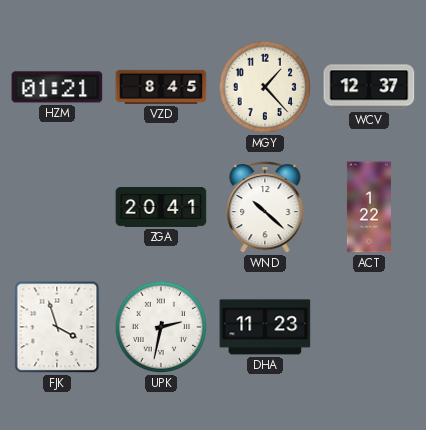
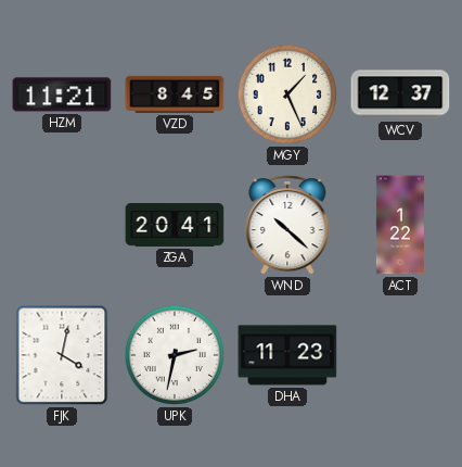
HZM: 01:21 -> 11:21 (62, 94)
MGY: 1:23 -> 1:26 (287, 94)
FJK: 3:57 -> 4:02 (62, 355)
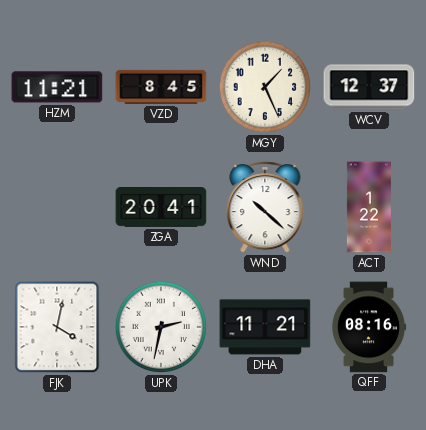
DHA: 11:23 -> 11:21 (265, 327)
QFF: none -> 08:16 (369, 327)
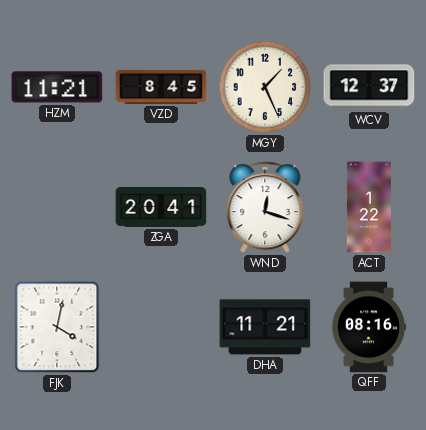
WND: 10:22 -> 12:18 (265, 208)
UPK: 2:32 -> none (161, 327)
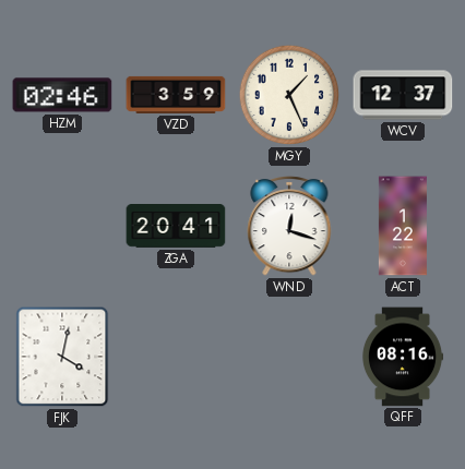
HZM: 11:21 -> 02:46 (62, 95)
VZD: 8:45 -> 3:59 (176, 95)
DHA: 11:21 -> none (265, 327)
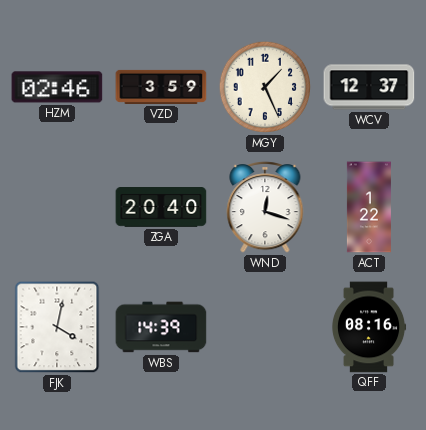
ZGA: 20:41 -> 20:40 (161, 208)
WBS: none -> 14:39 (161, 327)
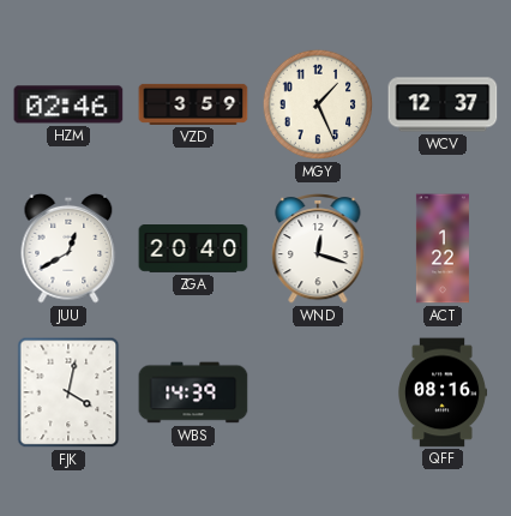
JUU: none -> 12:40 (68, 248)
